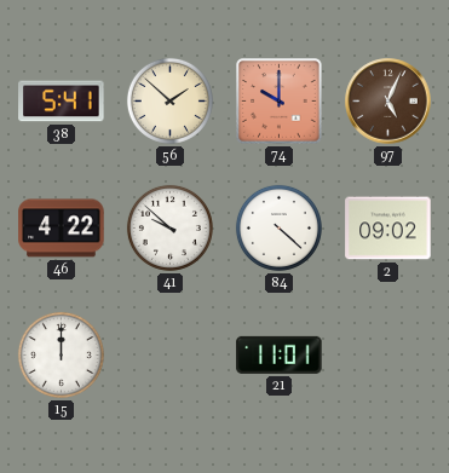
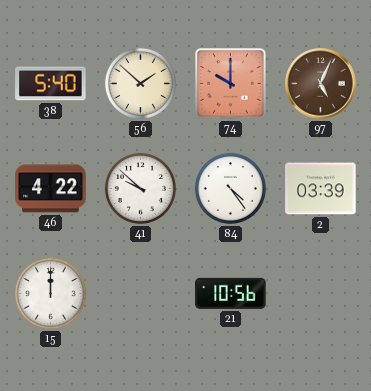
38: 5:41 -> 5:40 (51, 84)
84: 4:22 -> 4:24 (230, 188)
2: 09:02 -> 03:39 (321, 189)
21: 11:01 -> 10:56 (231, 293)
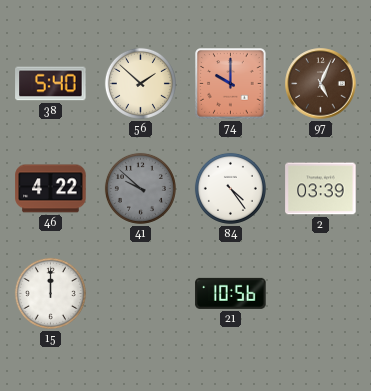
41 dial: white -> grey (140, 188)
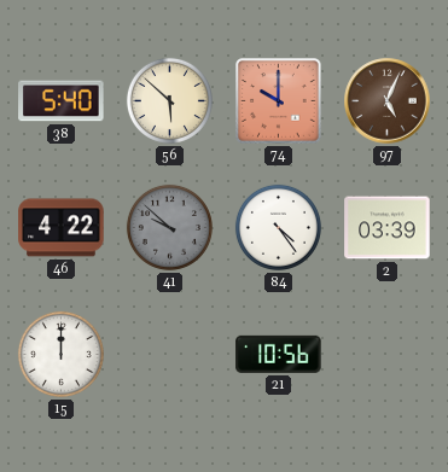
56: 1:52 -> 5:52 (169, 100)
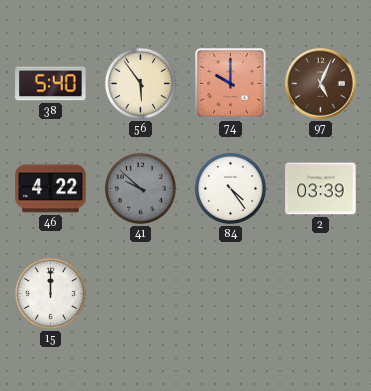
56: 5:52 -> 5:54 (140, 83)
21: 10:56 -> none (279, 354)
